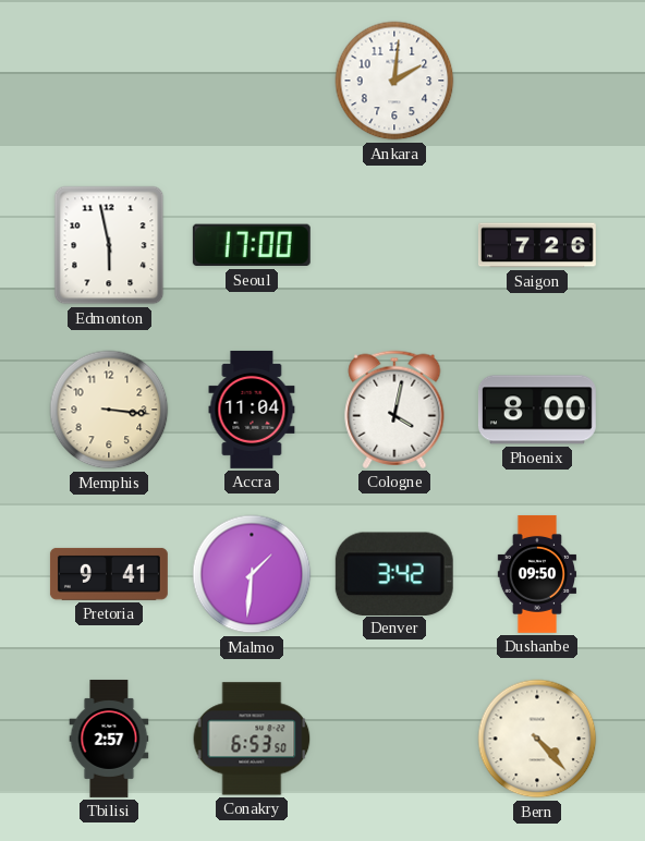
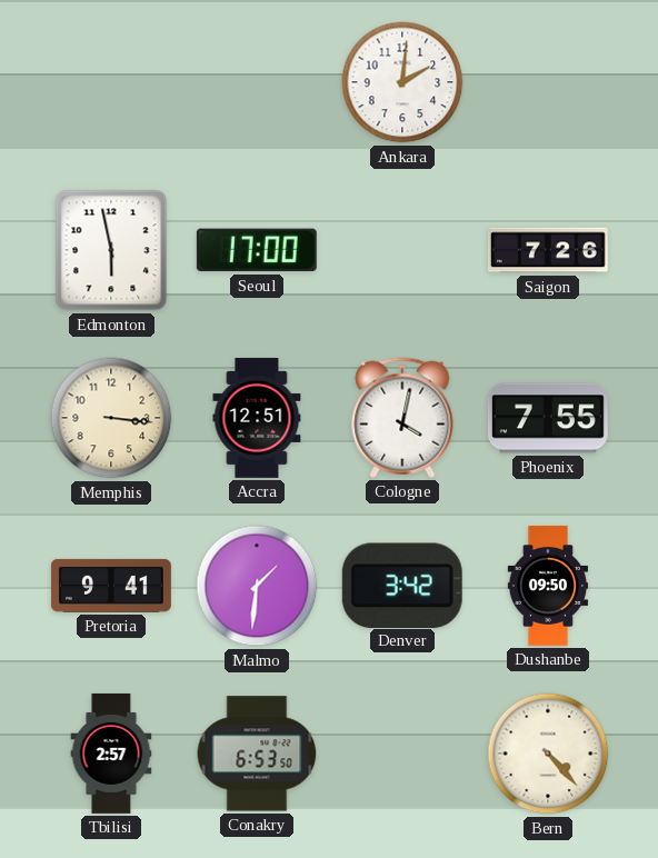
Accra: 11:04 -> 12:51 (257, 418)
Phoenix: 8:00 -> 7:55 (548, 418)
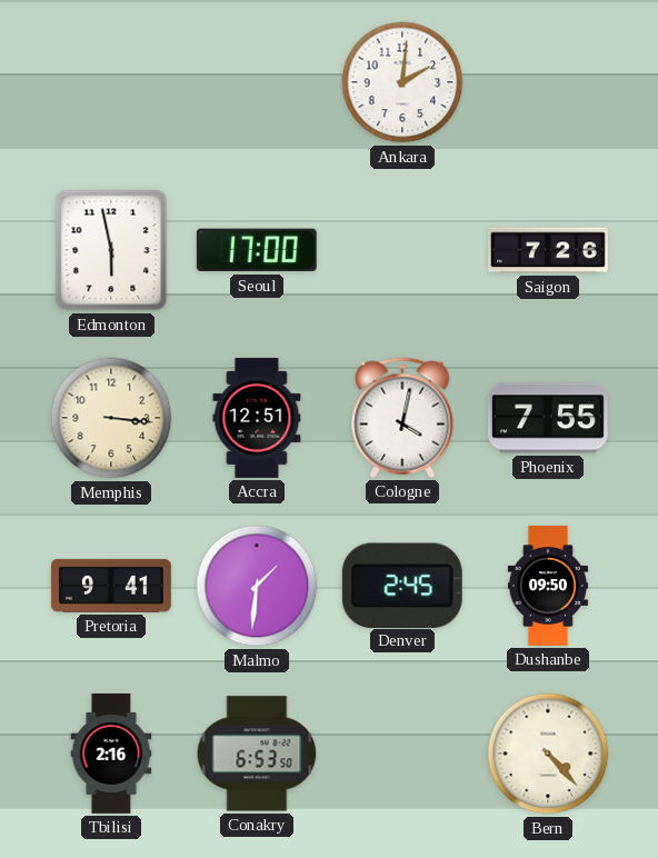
Denver: 3:42 -> 2:45 (402, 585)
Tbilisi: 2:57 -> 2:16 (111, 754)
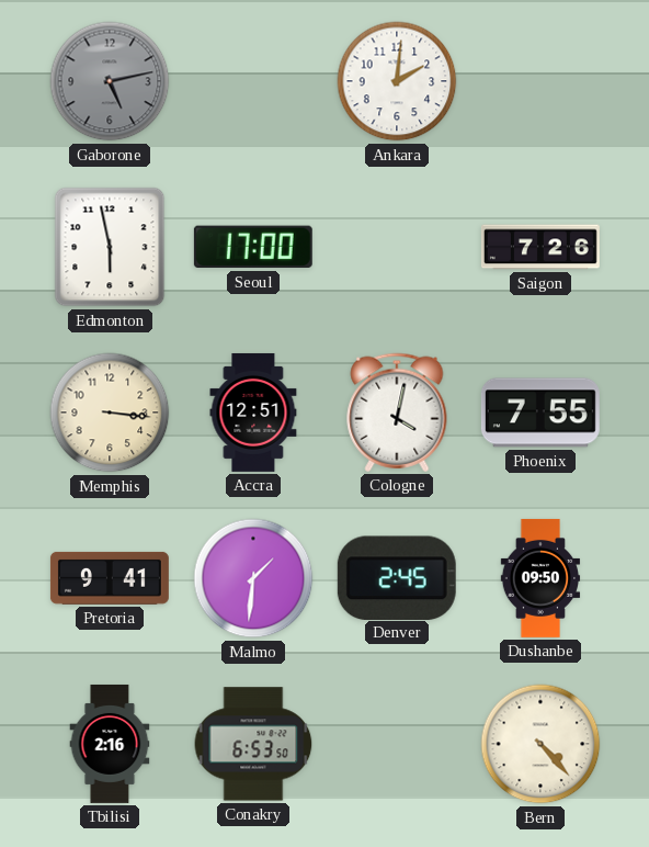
Gaborone: none -> 5:13 (110, 81)
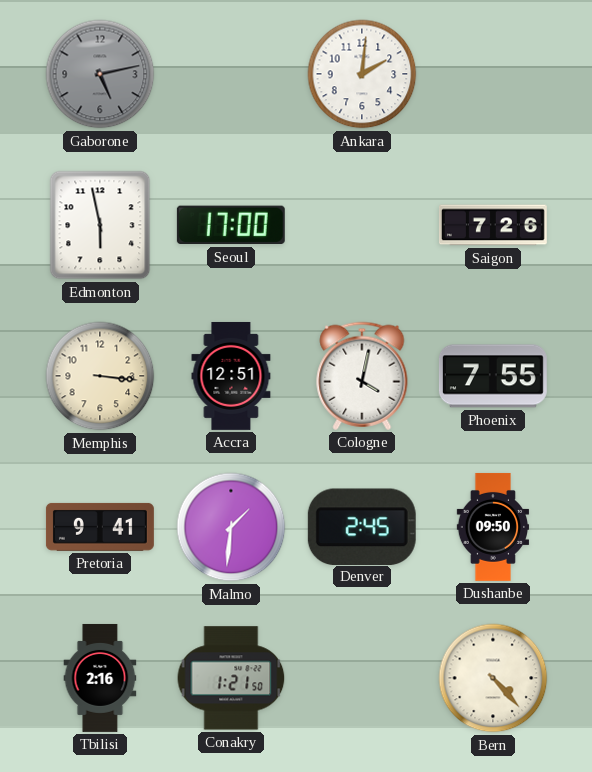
Conakry: 6:53 -> 1:21 (231, 678)
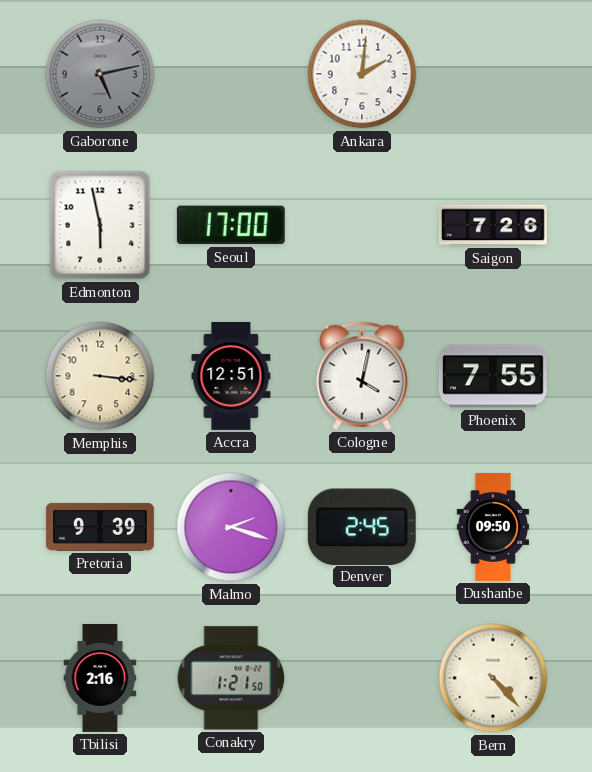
Pretoria: 9:41 -> 9:39 (100, 527)
Malmo: 1:31 -> 2:18 (231, 527)
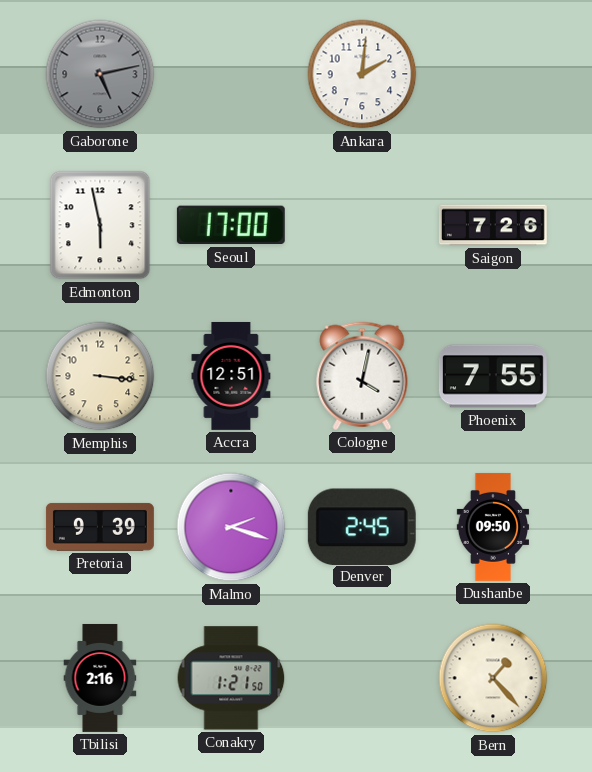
Bern: 4:23 -> 1:23 (493, 678)
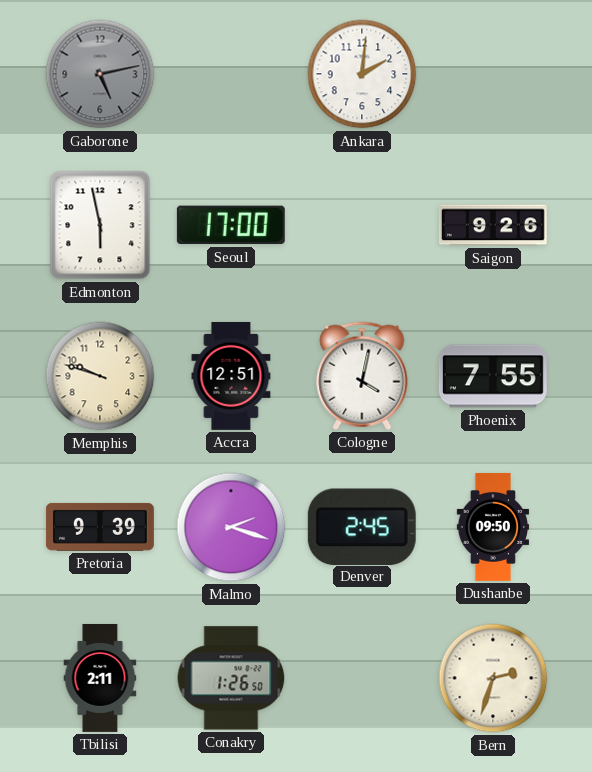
Saigon: 7:26 -> 9:26 (493, 225)
Memphis: 3:16 -> 9:48 (100, 376)
Tbilisi: 2:16 -> 2:11 (100, 678)
Conakry: 1:21 -> 1:26 (231, 678)
Bern: 1:23 -> 2:33 (493, 678)
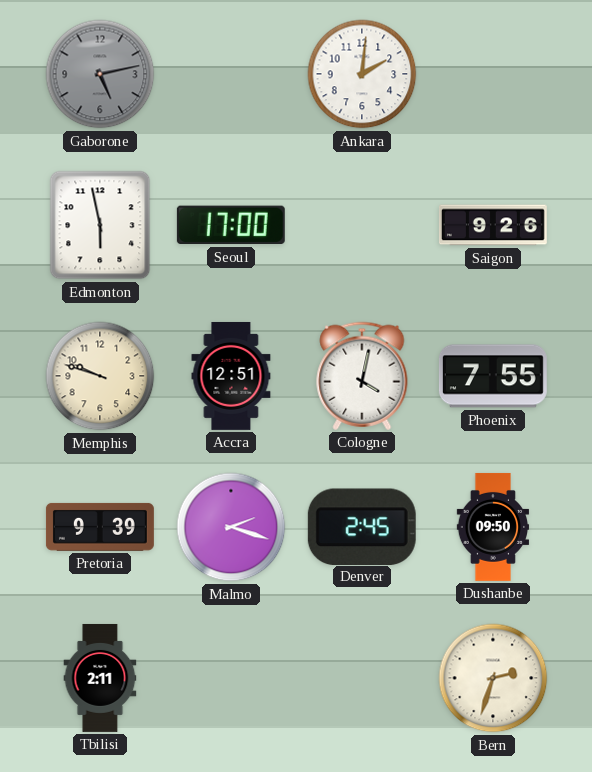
Conakry: 1:26 -> none (231, 678)
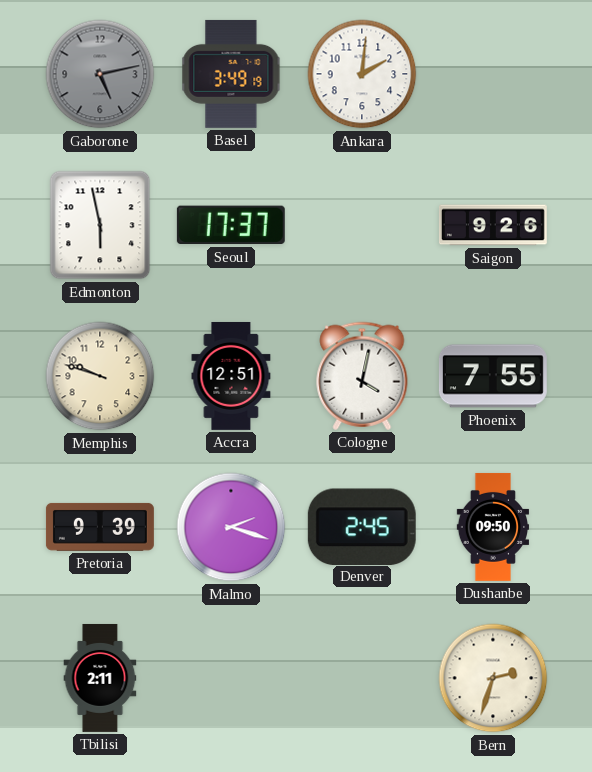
Basel: none -> 3:49 (231, 74)
Seoul: 17:00 -> 17:37 (231, 225)
